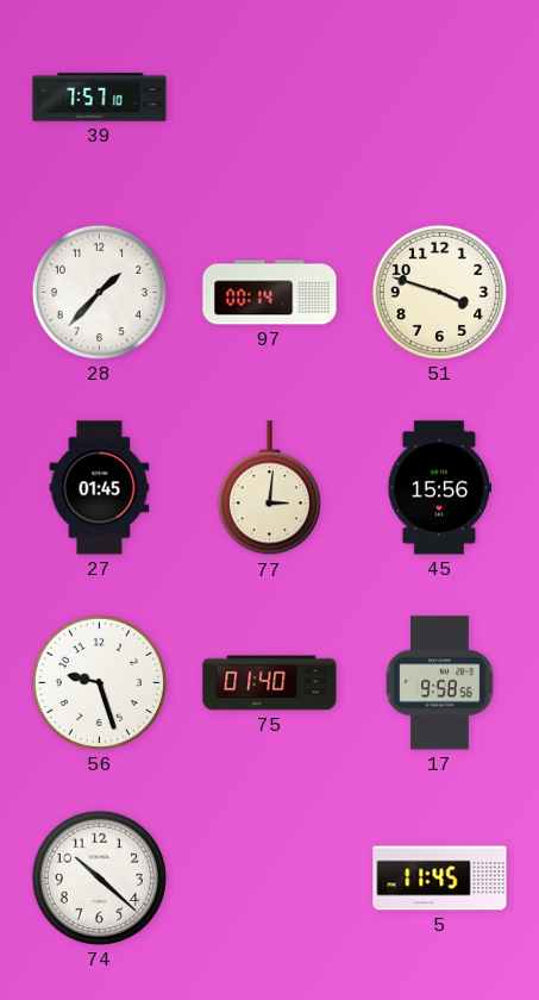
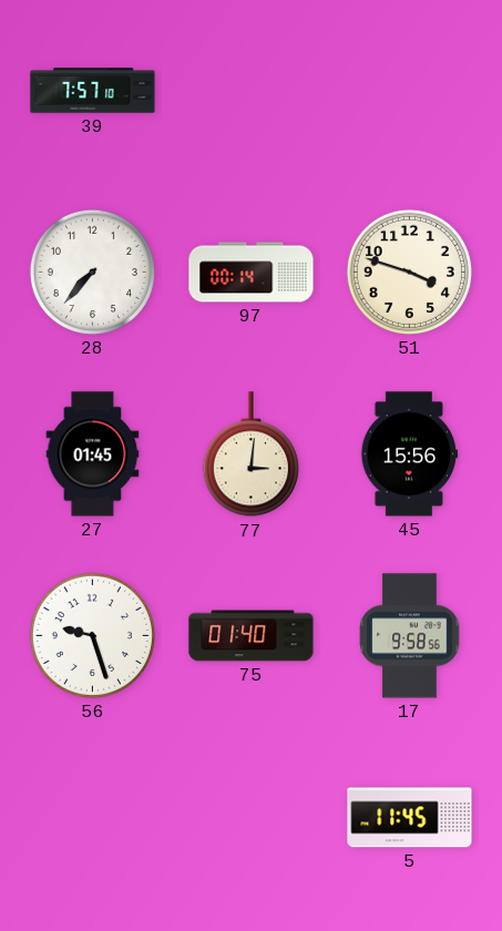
28: 1:37 -> 7:37 (92, 272)
74: 10:22 -> none (99, 877)
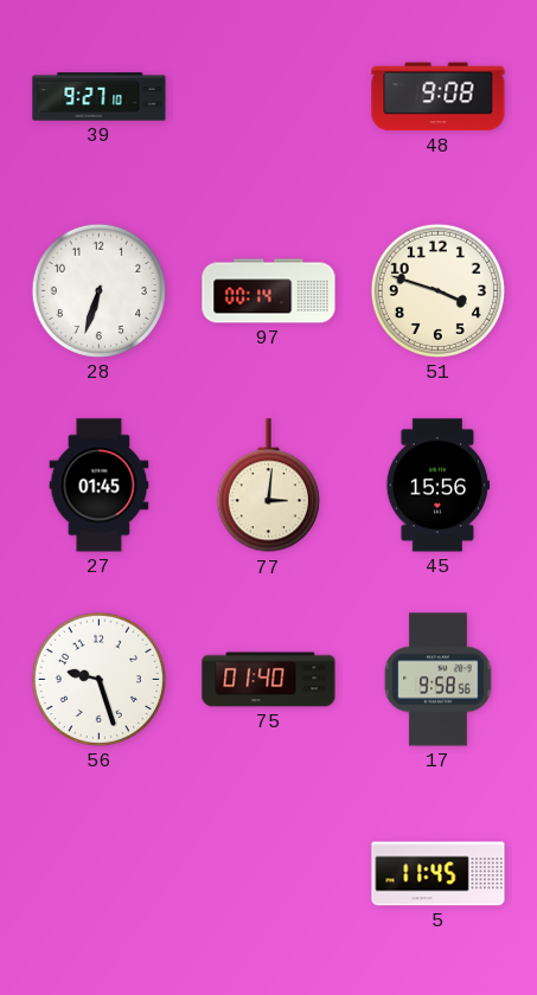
39: 7:57 -> 9:27 (100, 97)
48: none -> 9:08 (439, 97)
28: 7:37 -> 6:33 (98, 290)
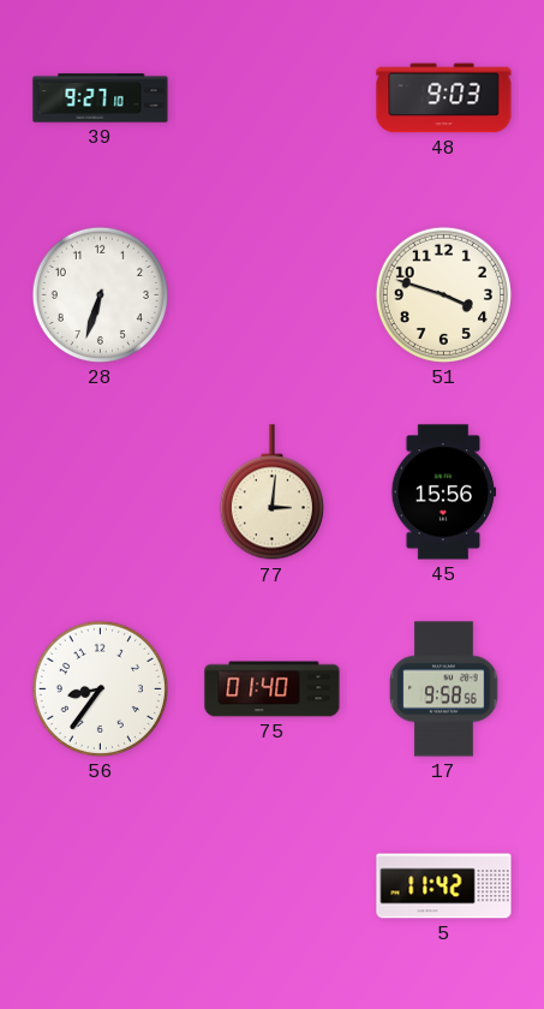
48: 9:08 -> 9:03 (444, 98)
97: 00:14 -> none (269, 291)
27: 01:45 -> none (100, 486)
56: 9:27 -> 8:36 (100, 688)
5: 11:45 -> 11:42 (444, 886)
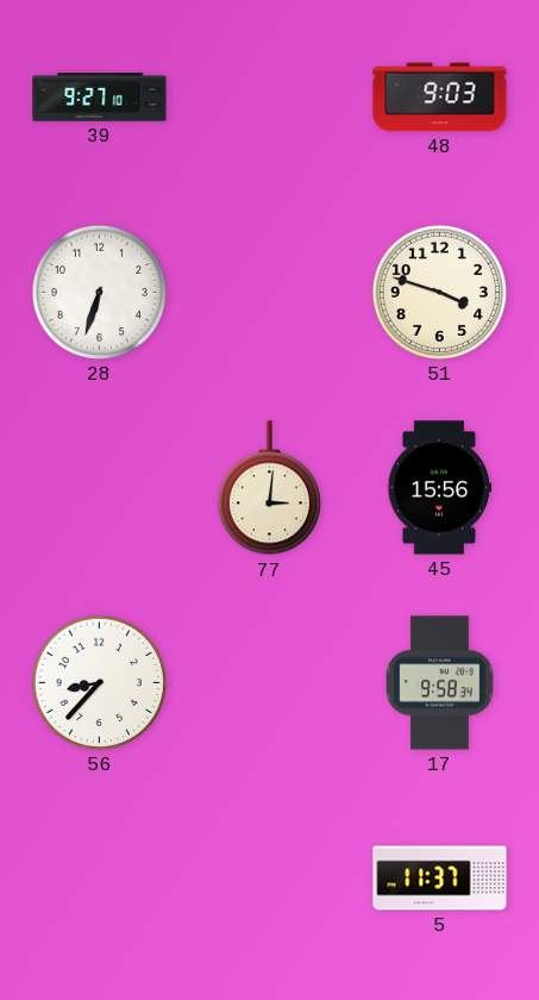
56: 8:36 -> 8:37 (99, 682)
75: 01:40 -> none (273, 689)
17: 9:58:56 -> 9:58:34 (440, 683)
5: 11:42 -> 11:37 (440, 879)
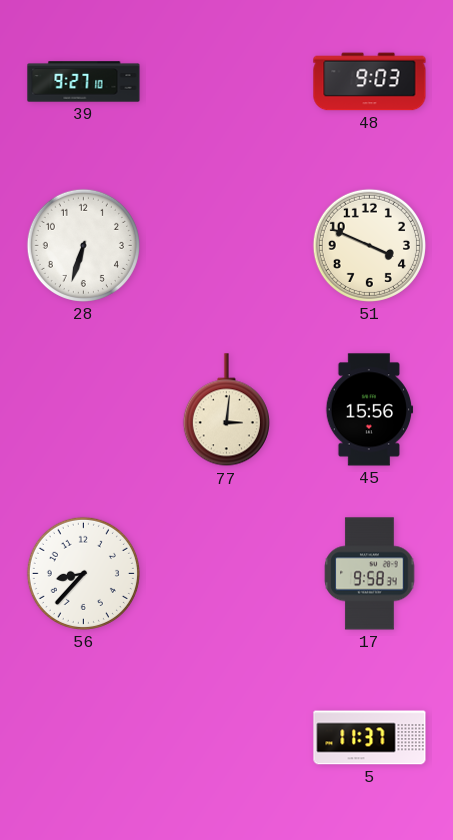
51: 3:48 -> 3:49 (369, 245)
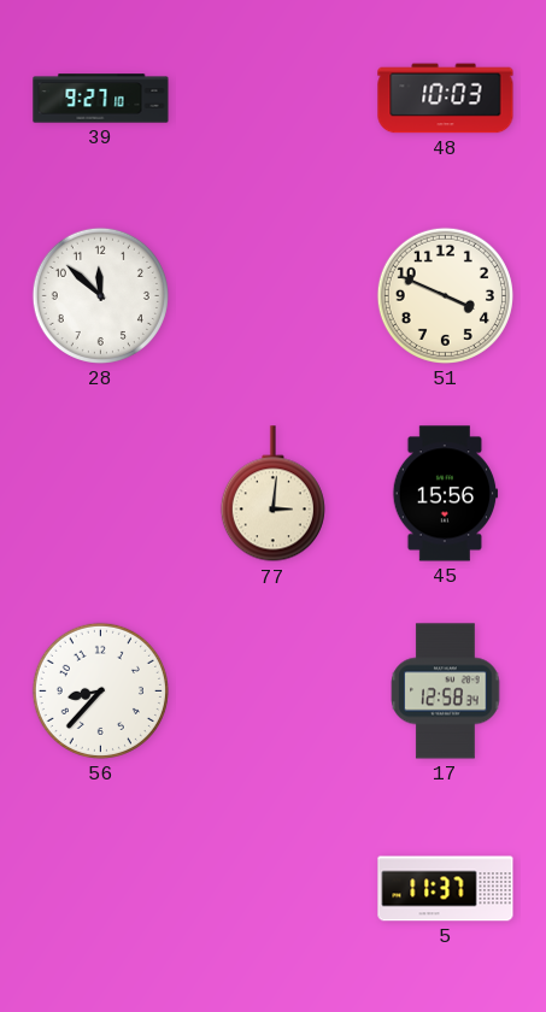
48: 9:03 -> 10:03 (446, 99)
28: 6:33 -> 11:52 (100, 295)
17: 9:58 -> 12:58 (446, 692)
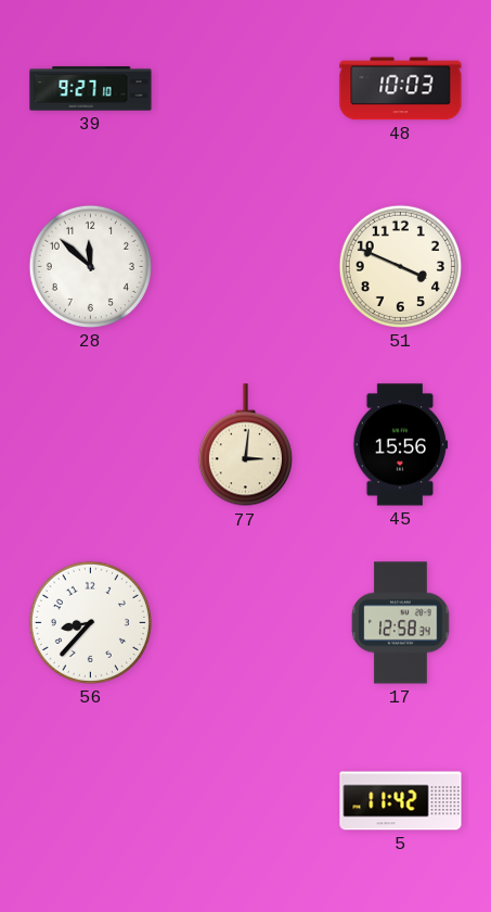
5: 11:37 -> 11:42 (401, 801)
